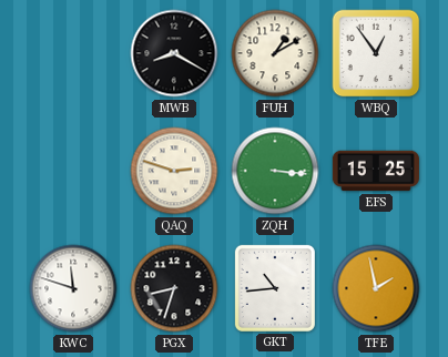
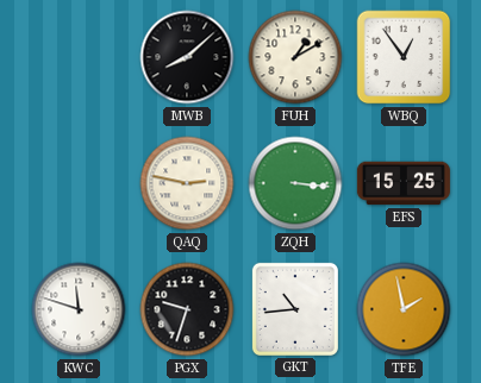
MWB: 8:20 -> 8:08 (187, 57)
QAQ: 2:48 -> 2:47 (187, 183)
PGX: 8:33 -> 9:33 (187, 309)
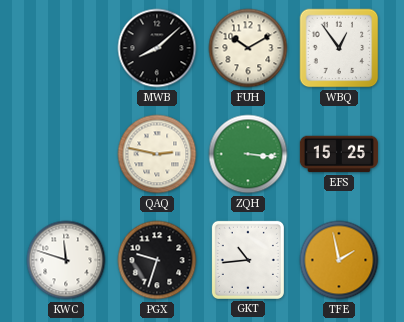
FUH: 1:10 -> 10:10 (248, 48)
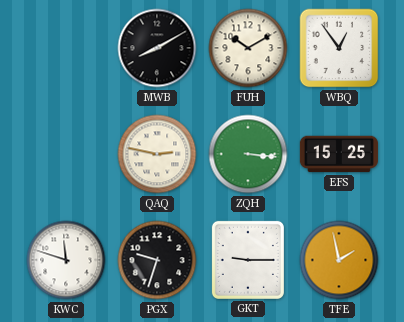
MWB: 8:08 -> 8:10 (157, 48)
GKT: 10:44 -> 9:15 (248, 260)
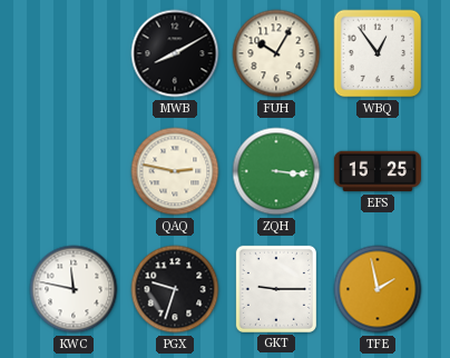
FUH: 10:10 -> 10:05 (276, 53)
KWC: 11:48 -> 11:47 (74, 289)
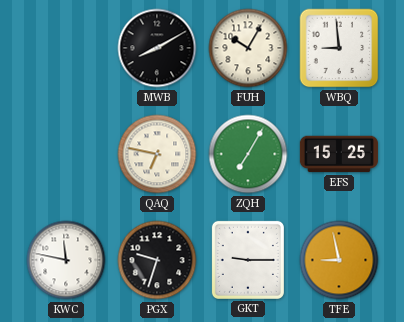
WBQ: 12:54 -> 8:59 (339, 48)
QAQ: 2:47 -> 6:47 (157, 154)
ZQH: 3:16 -> 7:05 (248, 154)
TFE: 1:58 -> 8:58 (339, 260)
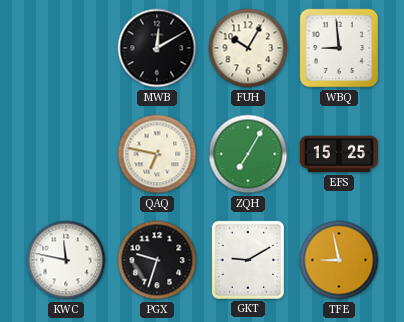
MWB: 8:10 -> 12:10 (157, 48)
GKT: 9:15 -> 9:10 (248, 260)
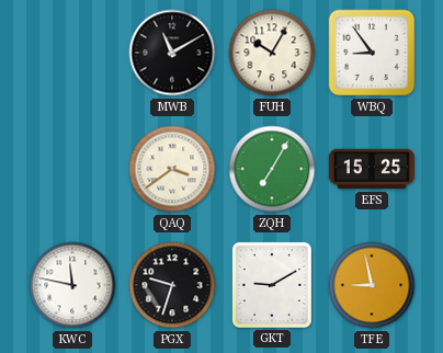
MWB: 12:10 -> 11:10 (172, 53)
WBQ: 8:59 -> 8:54 (372, 53)
QAQ: 6:47 -> 3:39 (172, 169)
